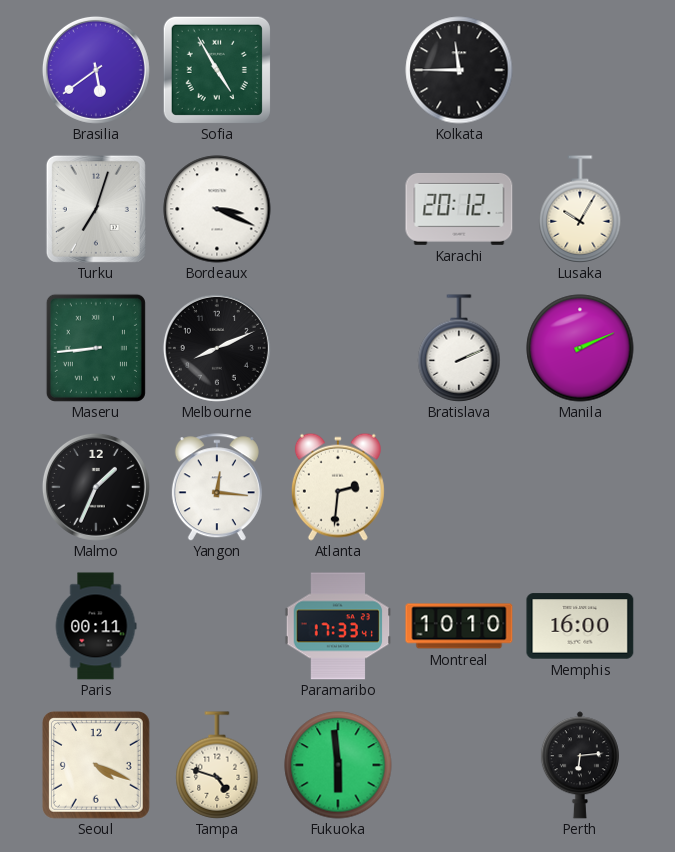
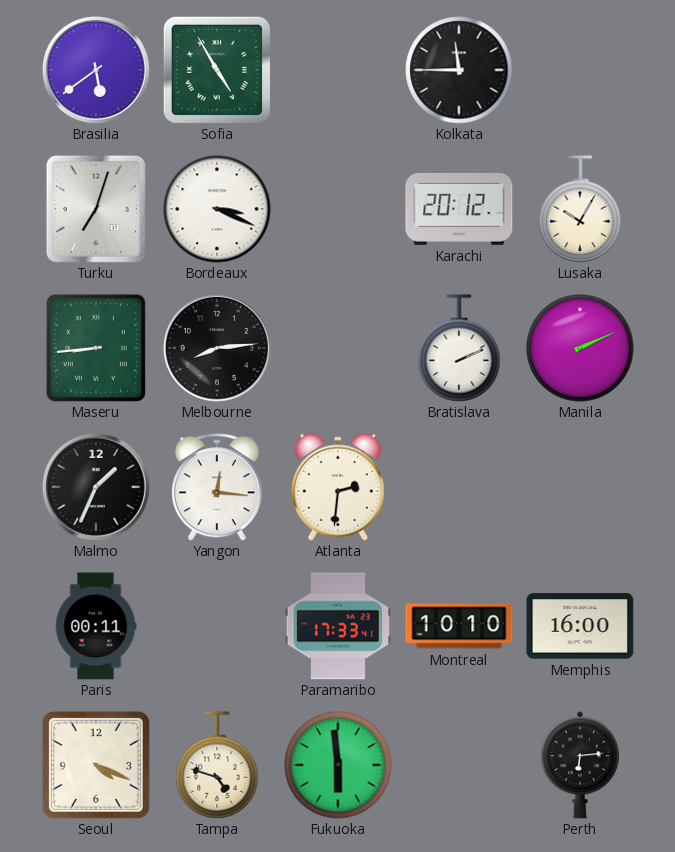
Melbourne: 8:11 -> 8:14 (217, 348)
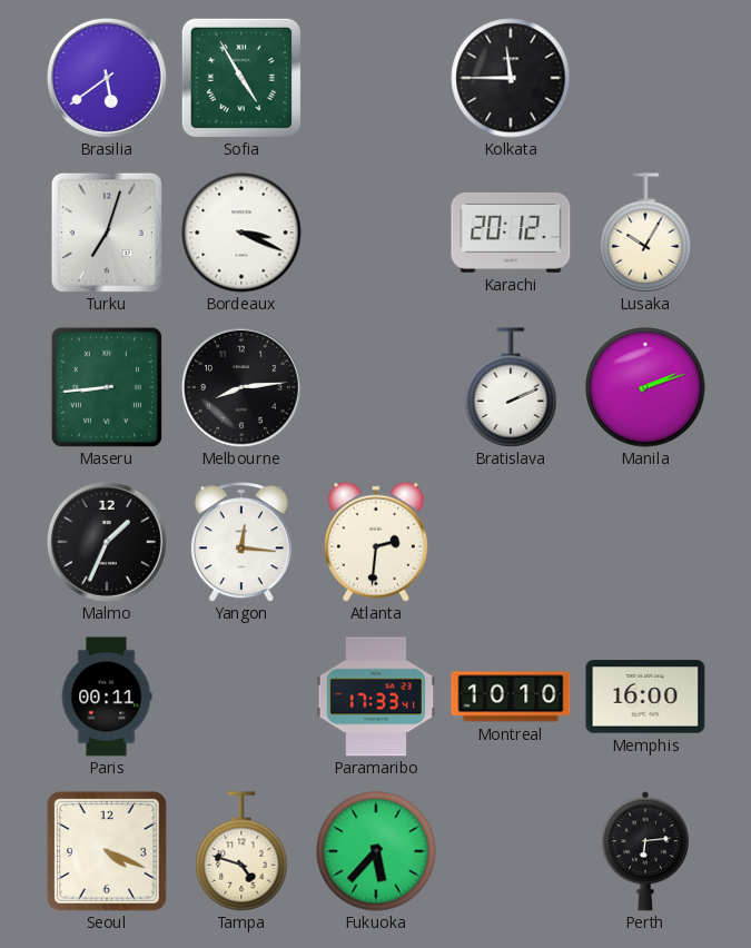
Manila: 2:11 -> 2:12 (645, 387)
Fukuoka: 5:59 -> 5:37 (376, 851)
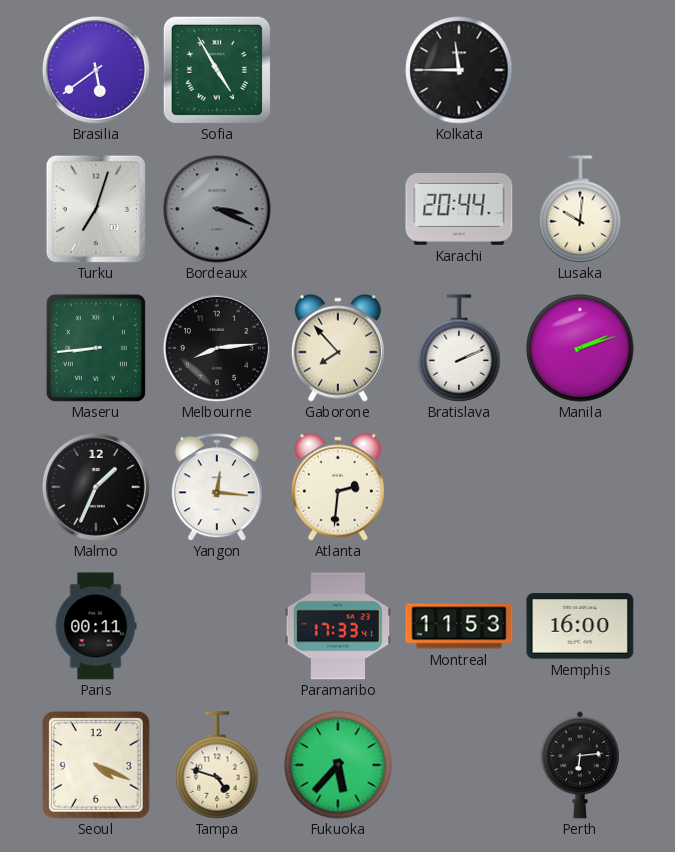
Bordeaux dial: white -> grey (217, 209)
Karachi: 20:12 -> 20:44 (459, 209)
Lusaka: 10:05 -> 10:01 (580, 209)
Gaborone: none -> 7:53 (338, 348)
Montreal: 10:10 -> 11:53 (459, 626)
